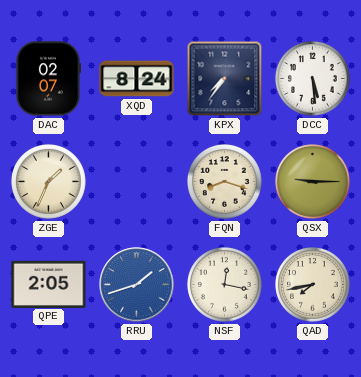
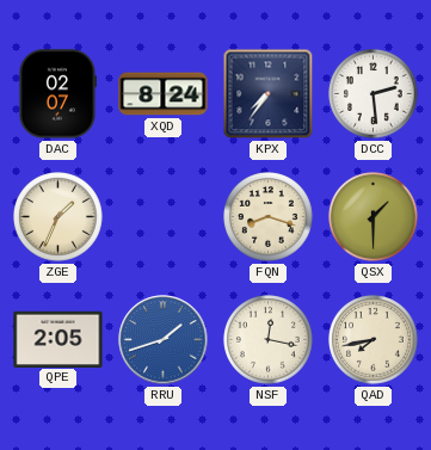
DCC: 5:29 -> 2:29 (374, 94)
QSX: 9:15 -> 1:30 (374, 217)
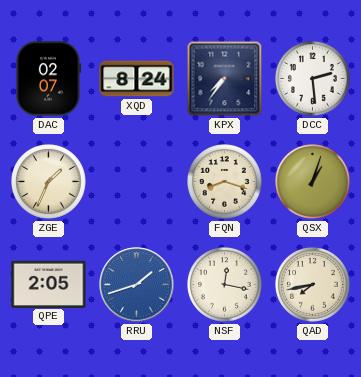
QSX: 1:30 -> 1:03 (313, 182)
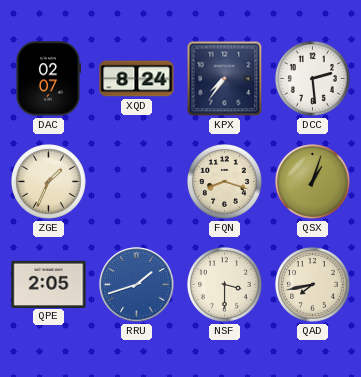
NSF: 12:17 -> 3:30 (225, 285)
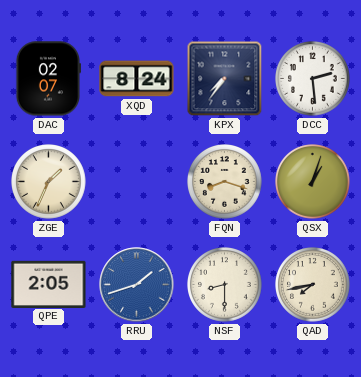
NSF: 3:30 -> 8:30 (225, 285)
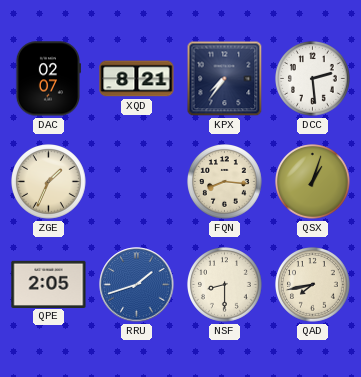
XQD: 8:24 -> 8:21 (137, 79)
FQN: 8:18 -> 8:16 (225, 182)
